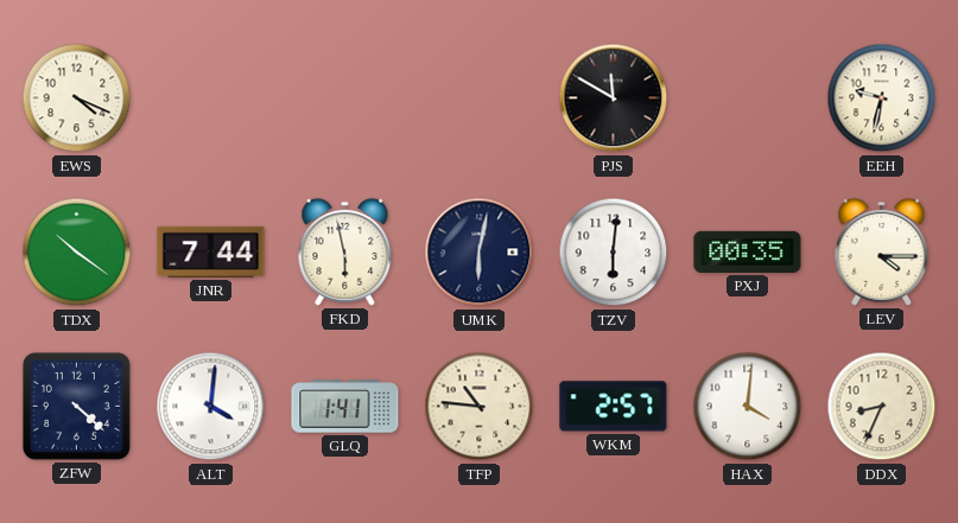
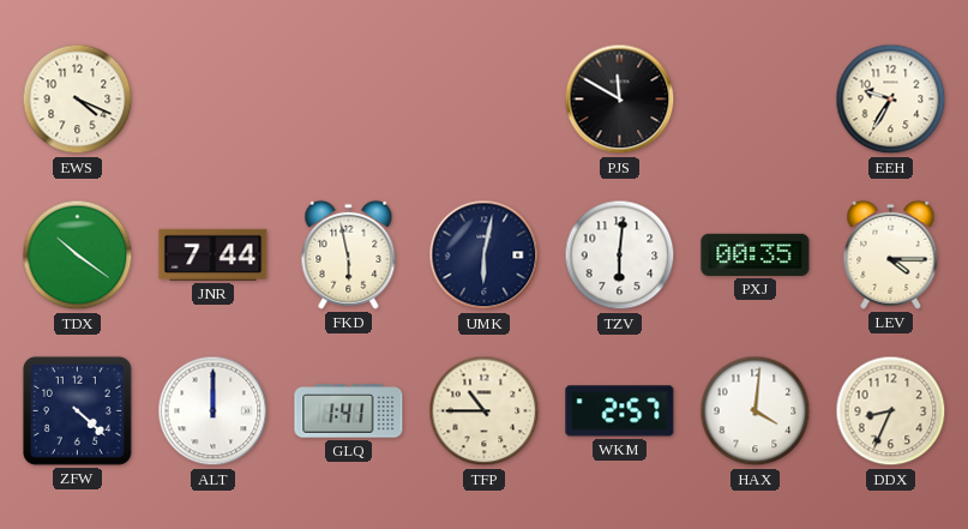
EEH: 9:32 -> 9:35 (891, 100)
ALT: 4:01 -> 12:00 (214, 411)
TFP: 10:46 -> 10:45 (485, 411)
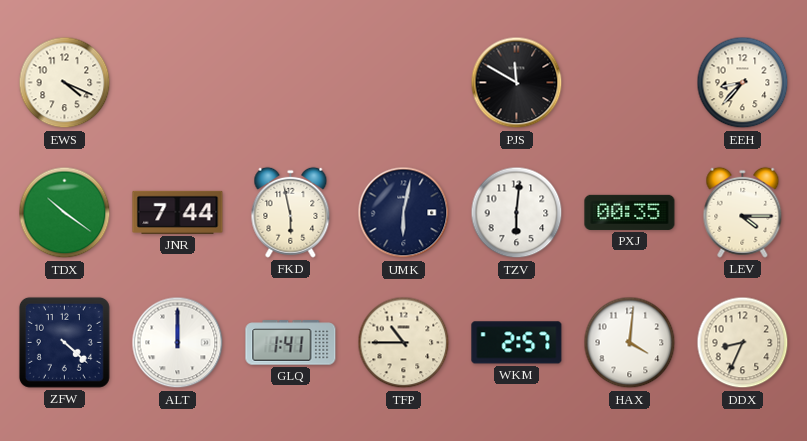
EEH: 9:35 -> 8:37 (743, 83)
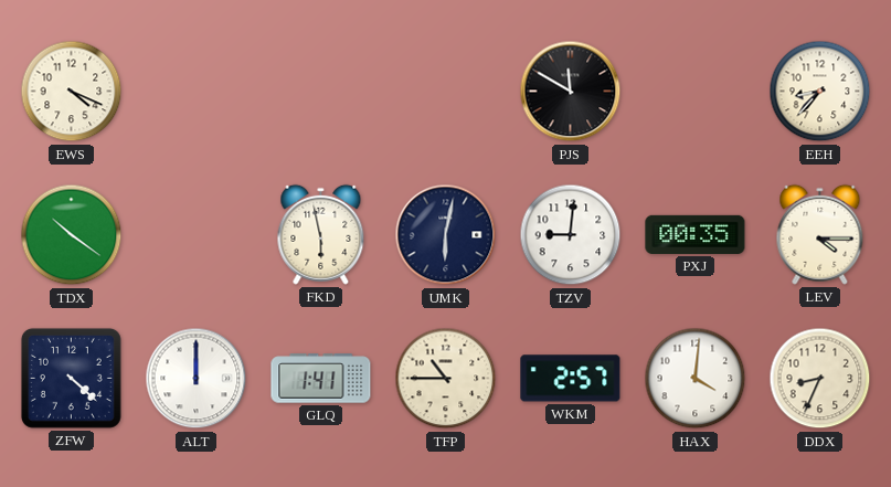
JNR: 7:44 -> none (178, 212)
TZV: 6:01 -> 9:01 (571, 235)
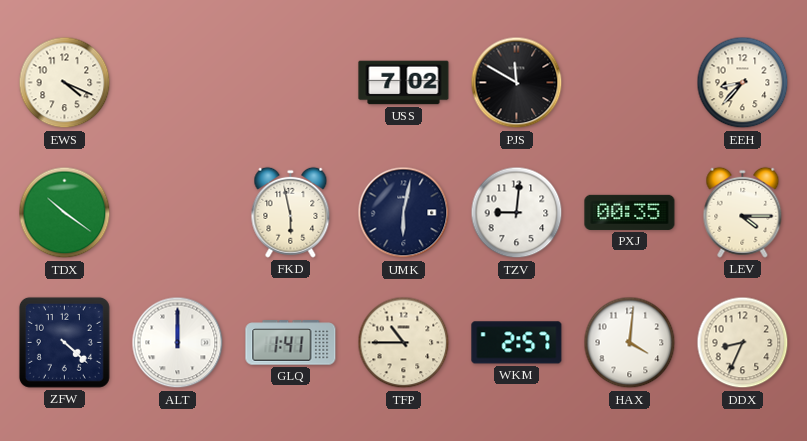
USS: none -> 7:02 (404, 83)
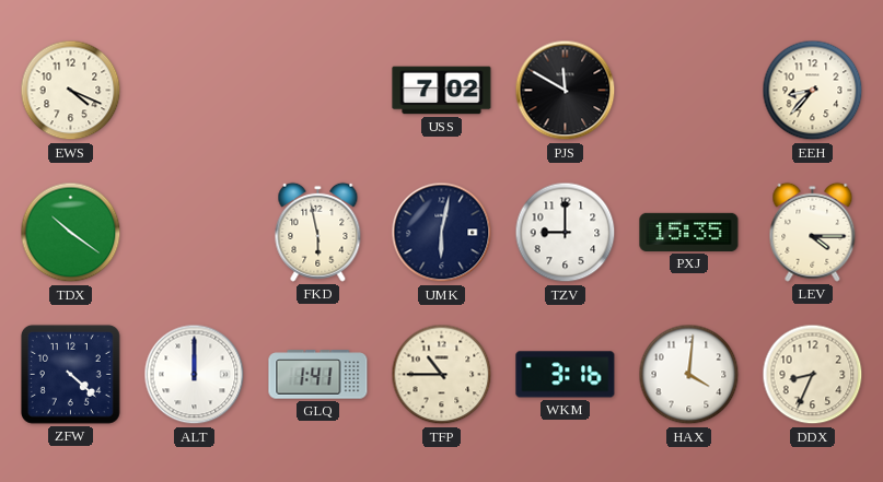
TZV: 9:01 -> 9:00 (566, 233)
PXJ: 00:35 -> 15:35 (689, 232)
WKM: 2:57 -> 3:16 (566, 375)
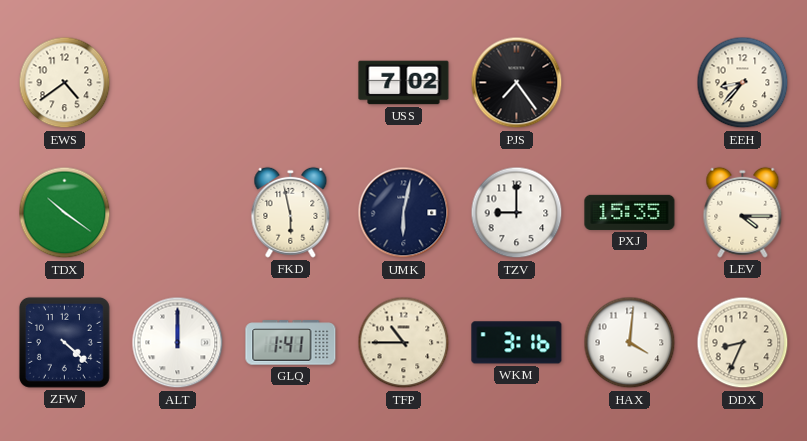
EWS: 4:19 -> 4:39 (65, 83)
PJS: 11:50 -> 7:24 (517, 83)
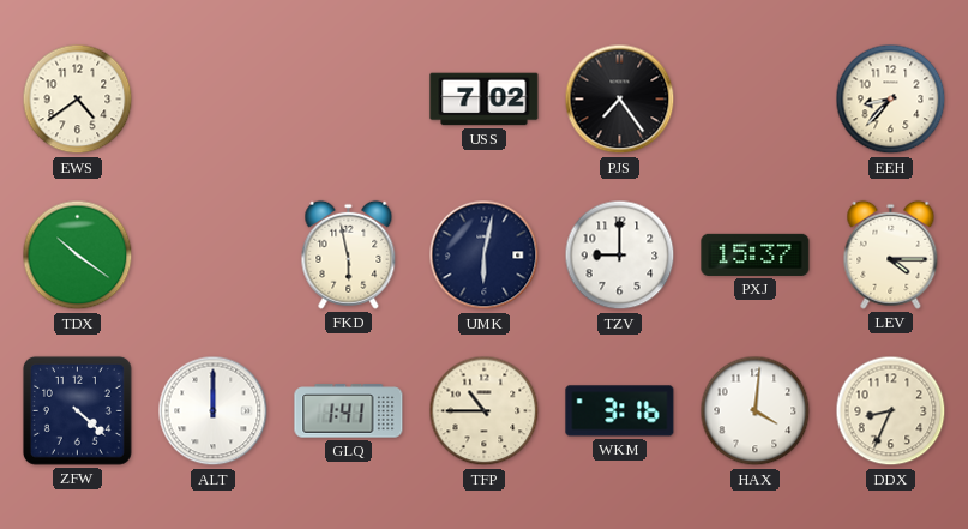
PXJ: 15:35 -> 15:37 (756, 254)
